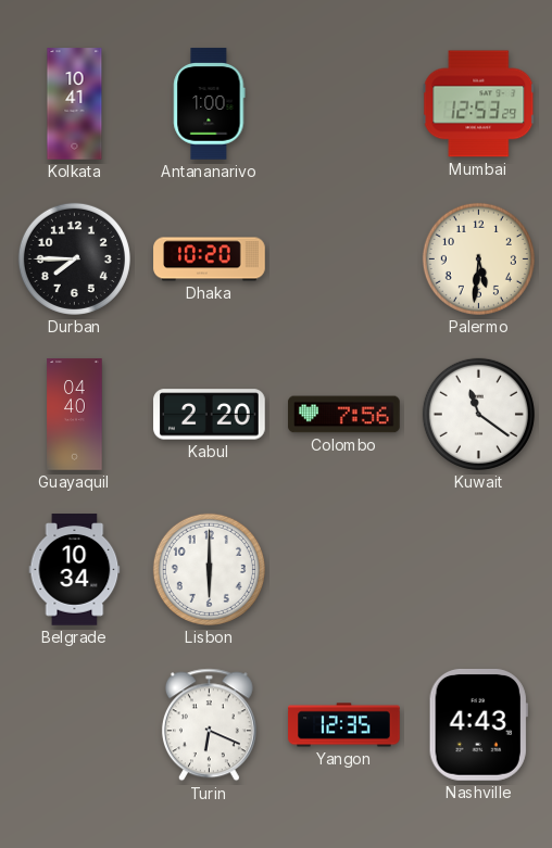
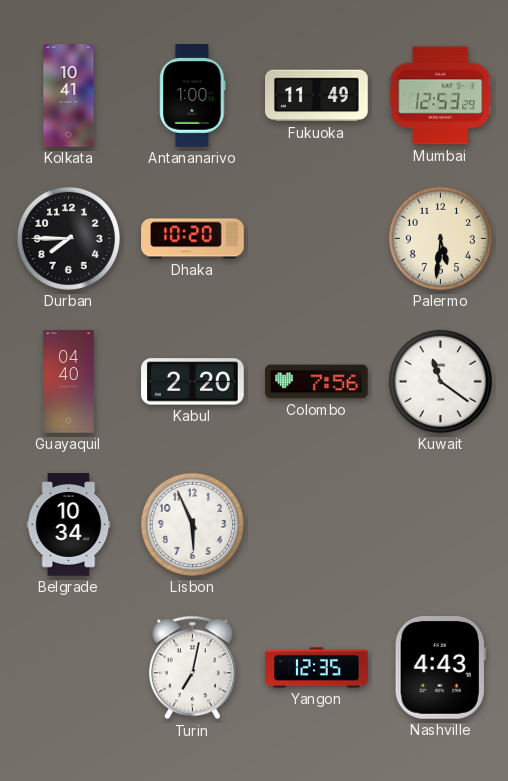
Fukuoka: none -> 11:49 (317, 96)
Lisbon: 6:00 -> 5:56 (192, 524)
Turin: 6:19 -> 7:02 (192, 668)
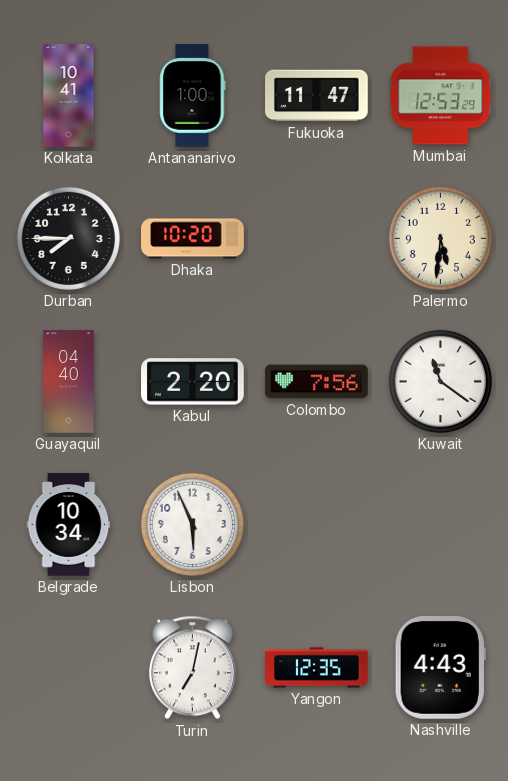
Fukuoka: 11:49 -> 11:47 (317, 96)
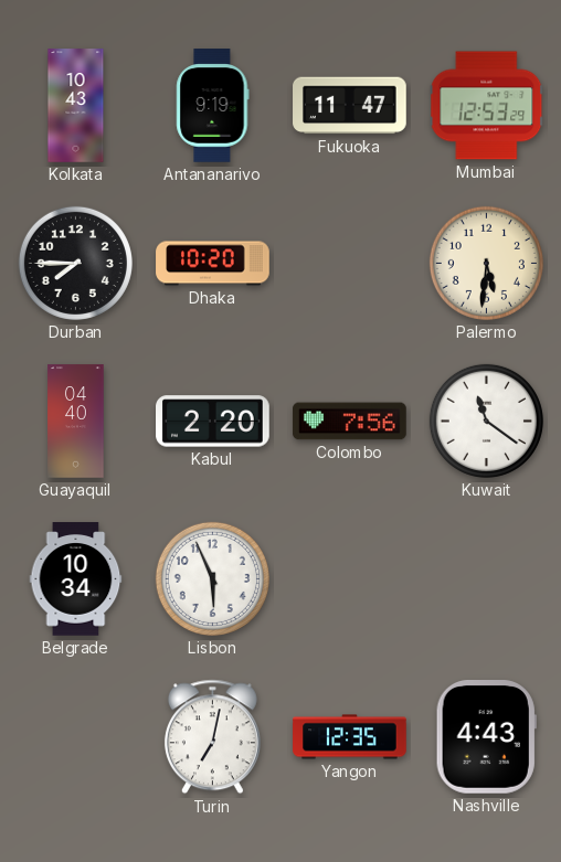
Kolkata: 10:41 -> 10:43 (76, 106)
Antananarivo: 1:00 -> 9:19 (213, 106)
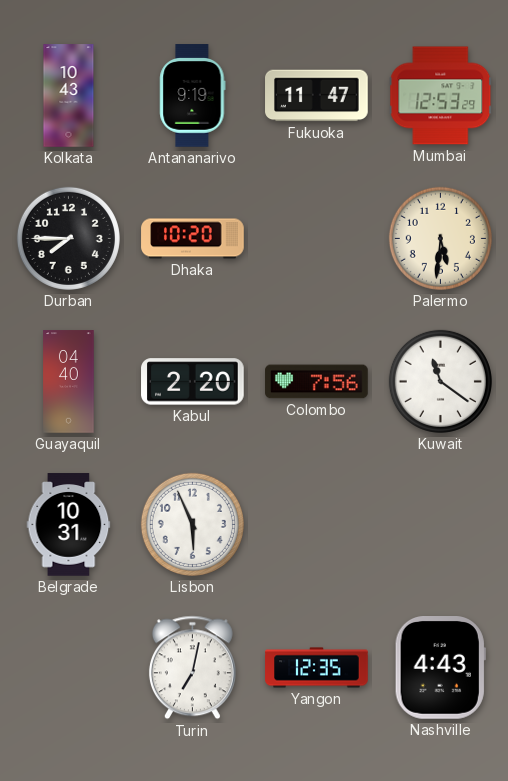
Belgrade: 10:34 -> 10:31 (69, 525)
